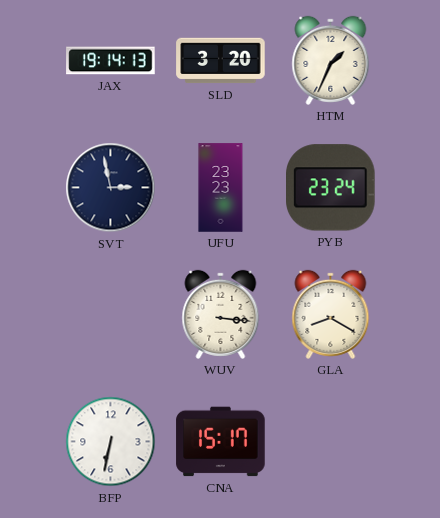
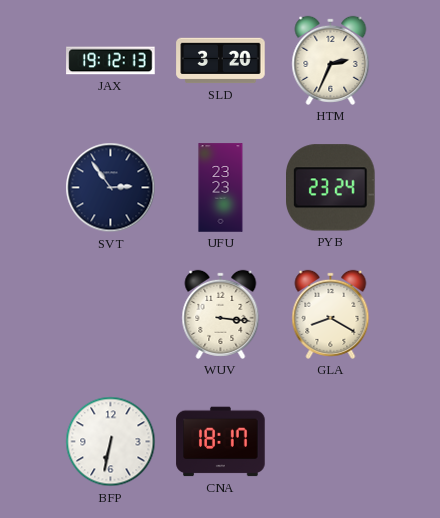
JAX: 19:14 -> 19:12 (111, 61)
HTM: 1:34 -> 2:34 (331, 60)
SVT: 2:58 -> 2:54 (111, 188)
CNA: 15:17 -> 18:17 (221, 442)
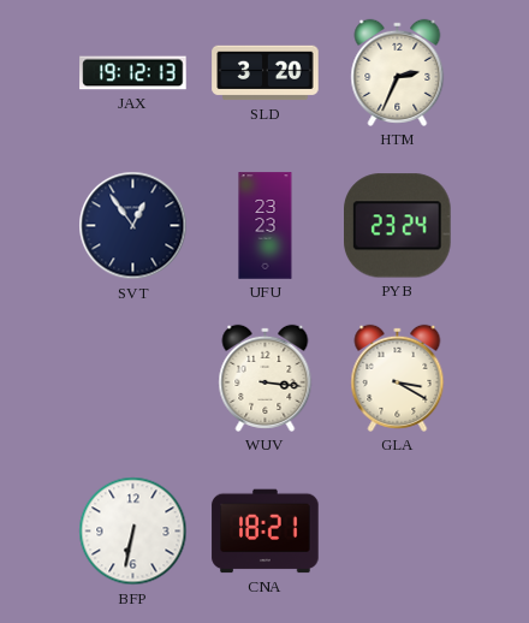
SVT: 2:54 -> 12:54 (133, 226)
GLA: 8:20 -> 3:20 (398, 378)
CNA: 18:17 -> 18:21 (266, 532)
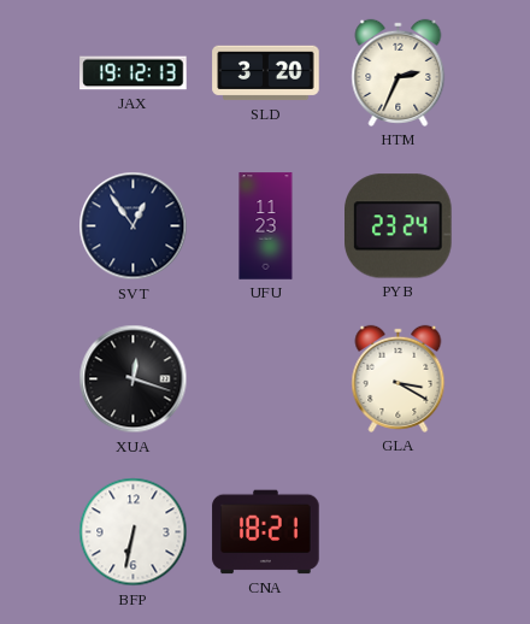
UFU: 23:23 -> 11:23 (266, 226)
XUA: none -> 12:18 (134, 379)
WUV: 3:16 -> none (266, 378)
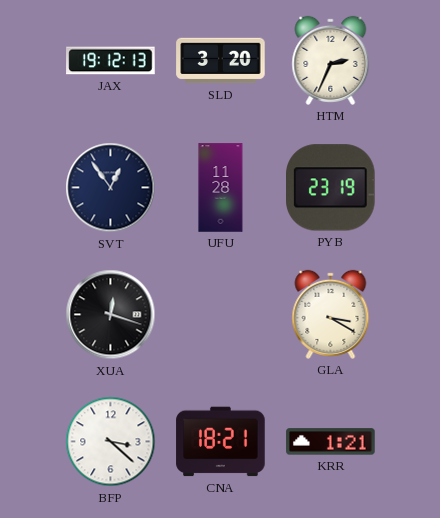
UFU: 11:23 -> 11:28 (221, 188)
PYB: 23:24 -> 23:19 (331, 188)
BFP: 6:32 -> 3:22 (111, 442)
KRR: none -> 1:21 (331, 442)
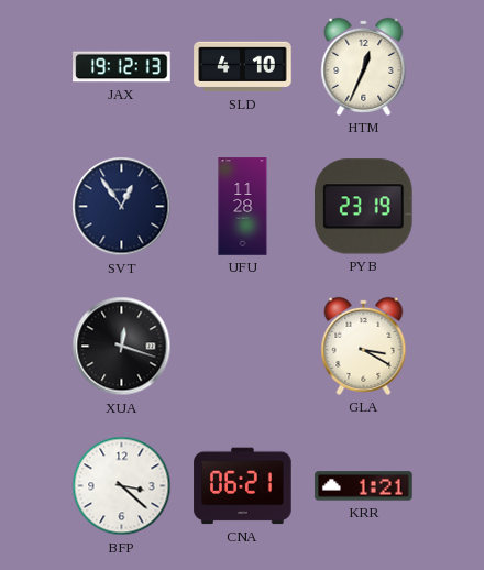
SLD: 3:20 -> 4:10 (243, 67)
HTM: 2:34 -> 12:34 (364, 66)
CNA: 18:21 -> 06:21 (243, 486)
